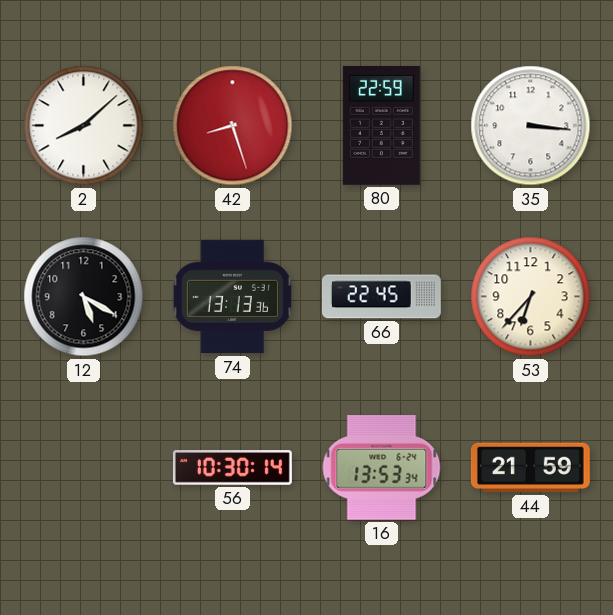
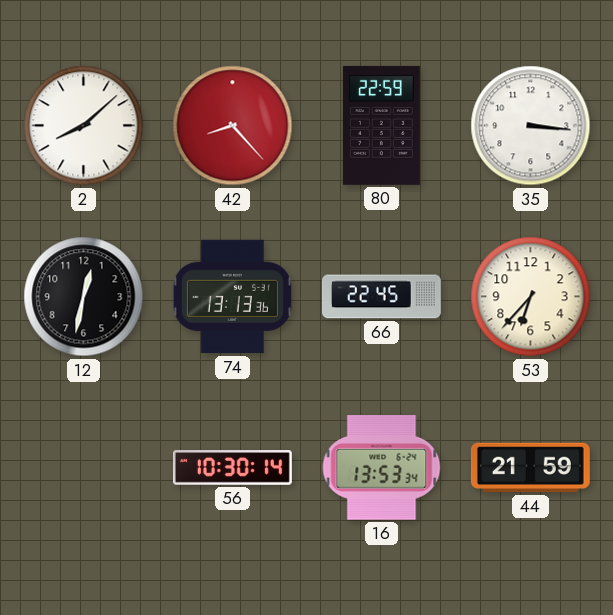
42: 8:27 -> 8:23 (233, 126)
12: 5:20 -> 12:32 (84, 297)
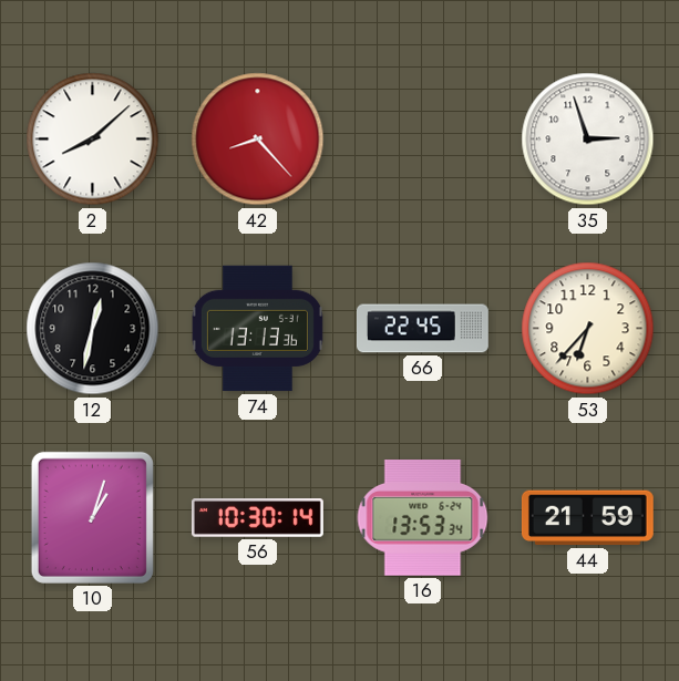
80: 22:59 -> none (381, 125)
35: 3:16 -> 2:57 (588, 140)
10: none -> 1:03 (92, 517)
